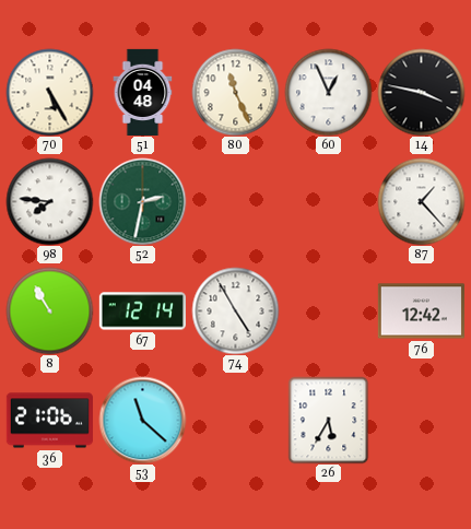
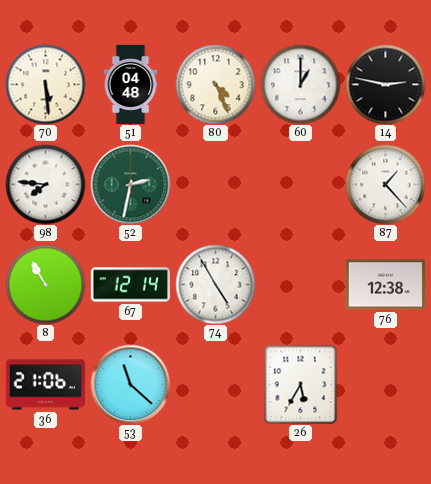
70: 5:25 -> 5:29 (45, 84)
80: 11:26 -> 4:26 (215, 84)
60: 12:56 -> 1:00 (300, 84)
14: 3:47 -> 2:47 (385, 84)
76: 12:42 -> 12:38 (385, 285)
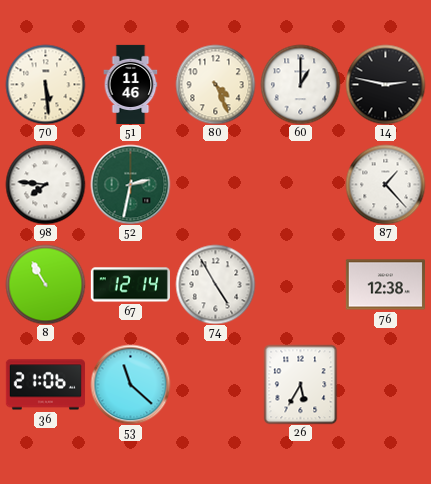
51: 04:48 -> 11:46 (131, 84)
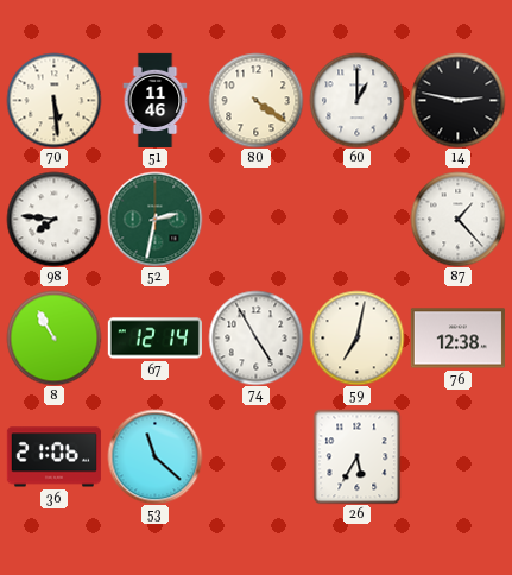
80: 4:26 -> 4:21 (255, 100)
59: none -> 7:02 (356, 337)
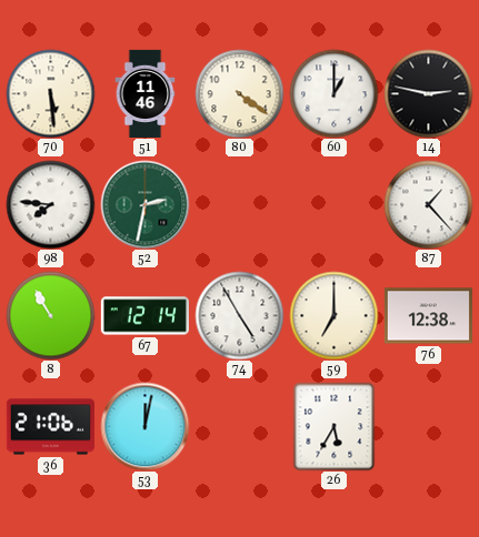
59: 7:02 -> 7:00 (333, 315)
53: 11:22 -> 12:02 (144, 426)
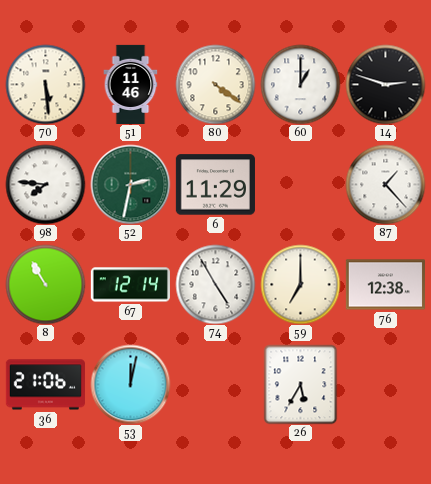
14: 2:47 -> 2:48 (385, 84)
6: none -> 11:29 (215, 185)
